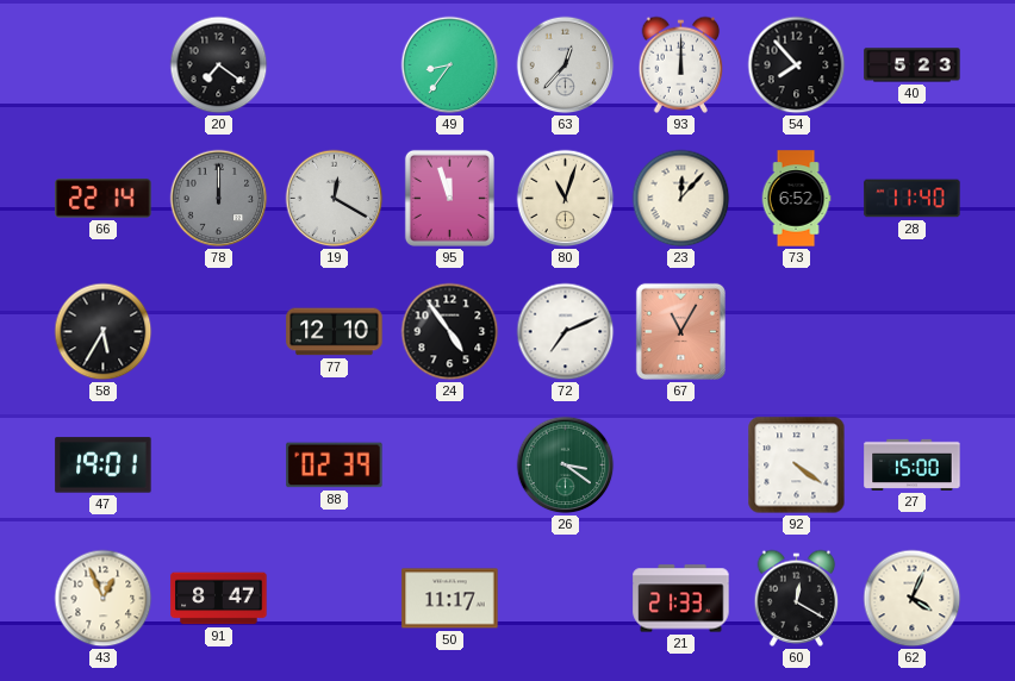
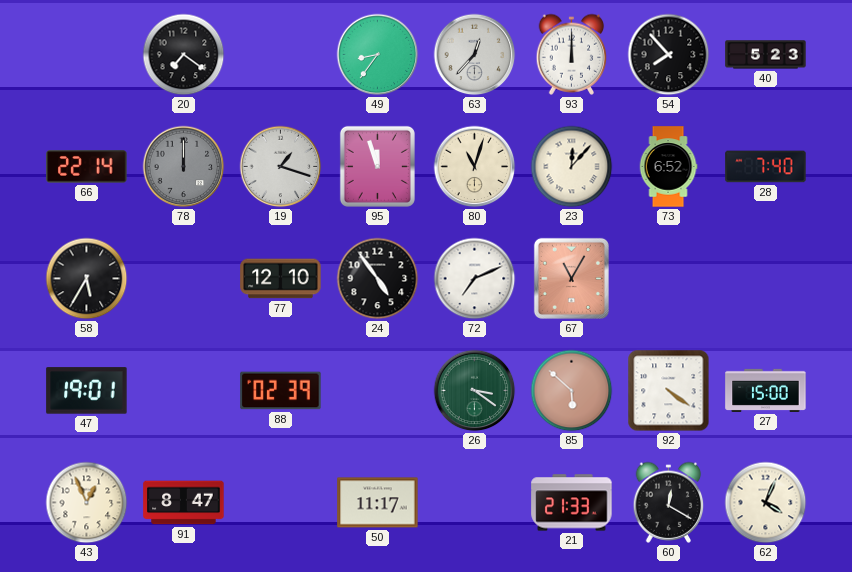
19: 12:20 -> 1:18 (281, 167)
28: 11:40 -> 7:40 (766, 167)
85: none -> 5:52 (572, 391)
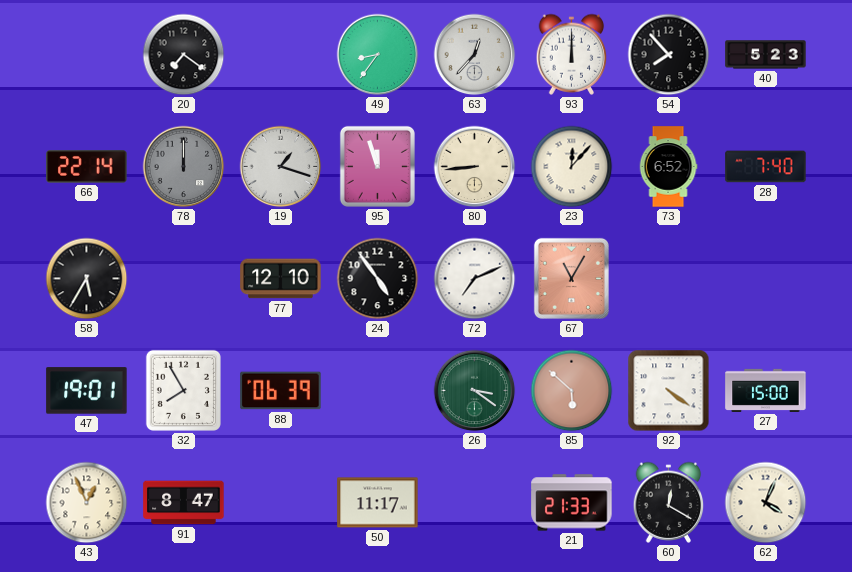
80: 11:03 -> 8:44 (475, 167)
32: none -> 7:55 (183, 390)
88: 02:39 -> 06:39 (281, 391)
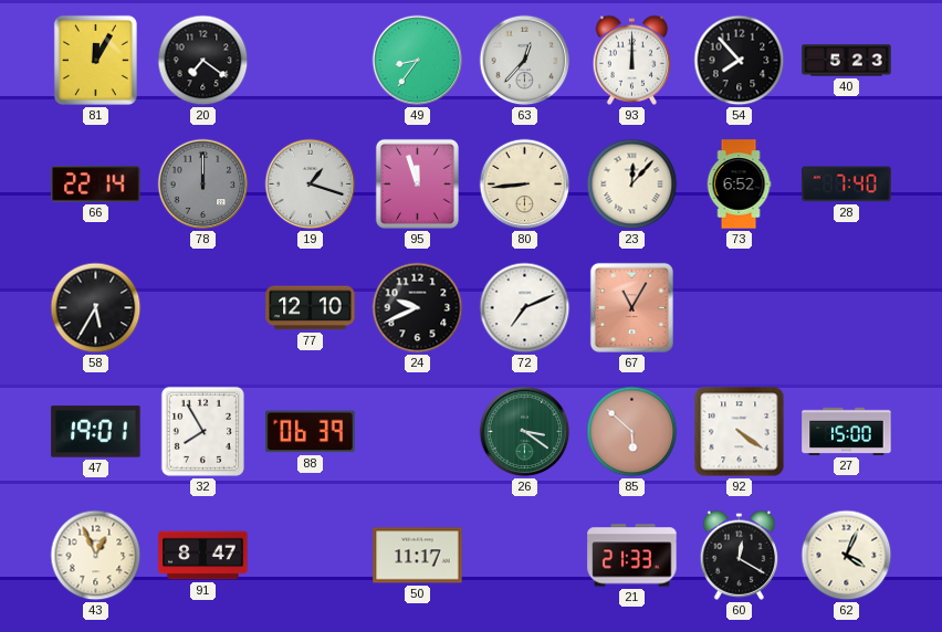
81: none -> 12:05 (95, 60)
24: 4:54 -> 9:41 (418, 308)
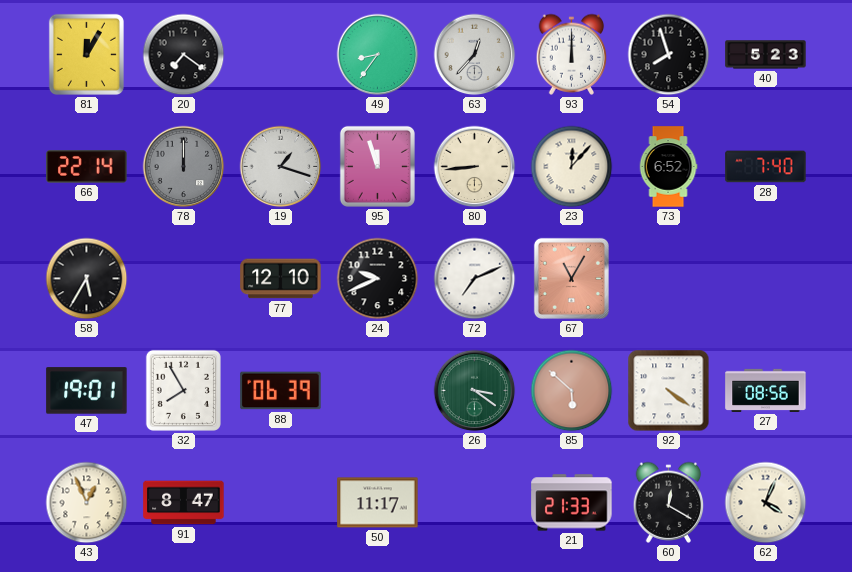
54: 7:53 -> 7:57 (669, 55)
27: 15:00 -> 08:56 (766, 390)
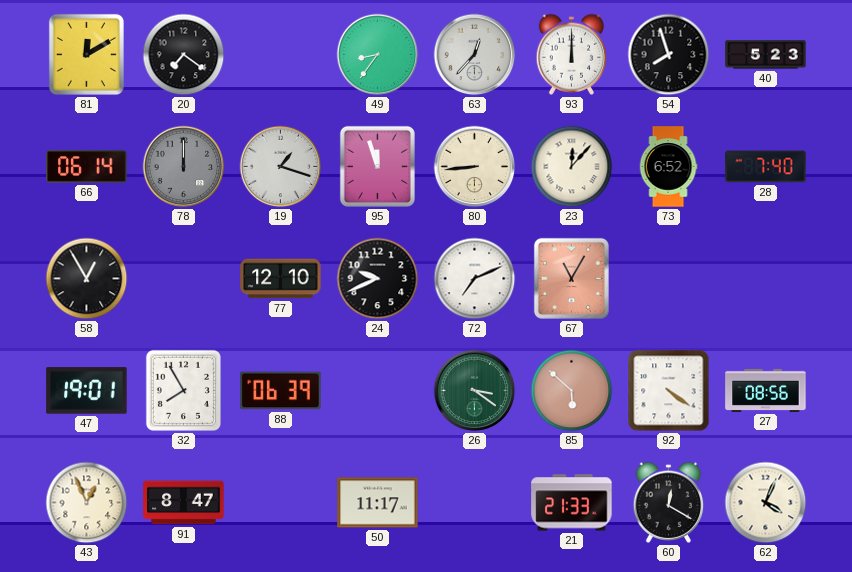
81: 12:05 -> 12:10 (86, 54)
66: 22:14 -> 06:14 (87, 167)
58: 5:35 -> 12:55 (87, 279)
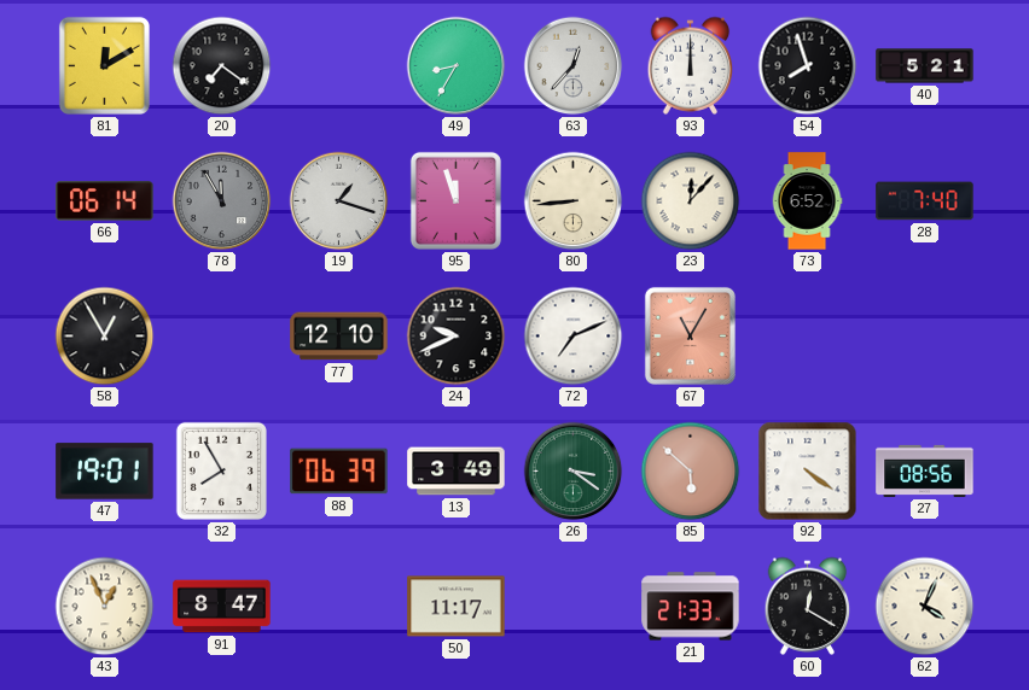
49: 8:36 -> 8:35 (457, 66)
40: 5:23 -> 5:21 (925, 66)
78: 12:00 -> 11:55 (222, 201)
13: none -> 3:49 (457, 472)
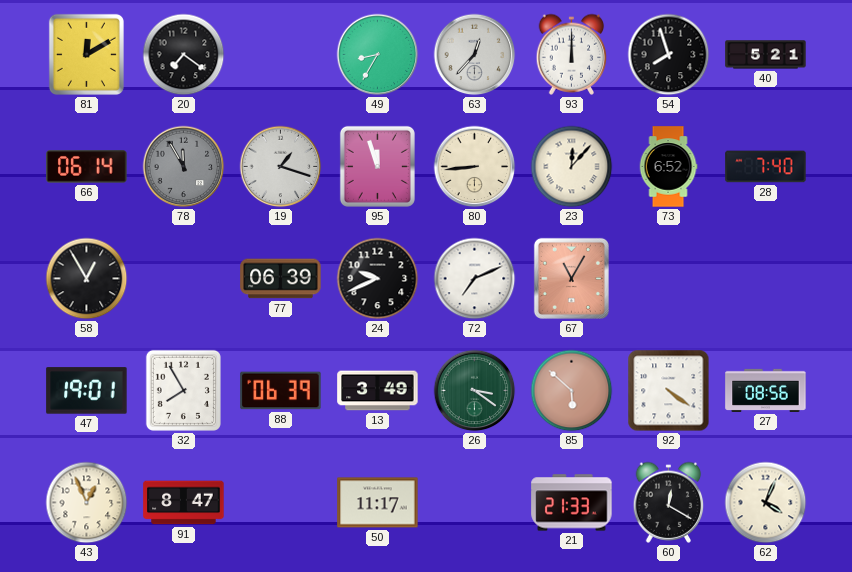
77: 12:10 -> 06:39 (281, 279)
